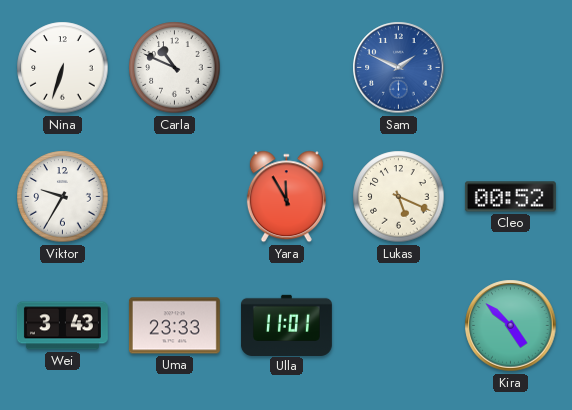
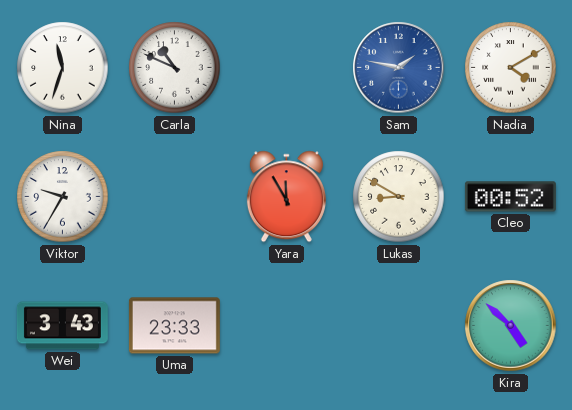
Nina: 6:33 -> 11:33 (63, 68)
Sam: 1:49 -> 1:47 (399, 68)
Nadia: none -> 4:10 (511, 68)
Lukas: 5:19 -> 8:50 (399, 197)
Ulla: 11:01 -> none (286, 325)
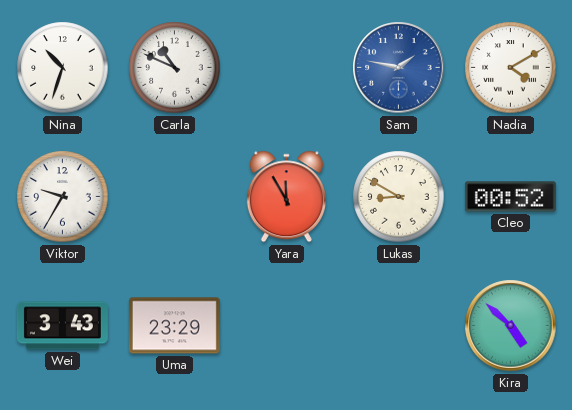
Nina: 11:33 -> 10:33 (63, 68)
Uma: 23:33 -> 23:29 (174, 326)
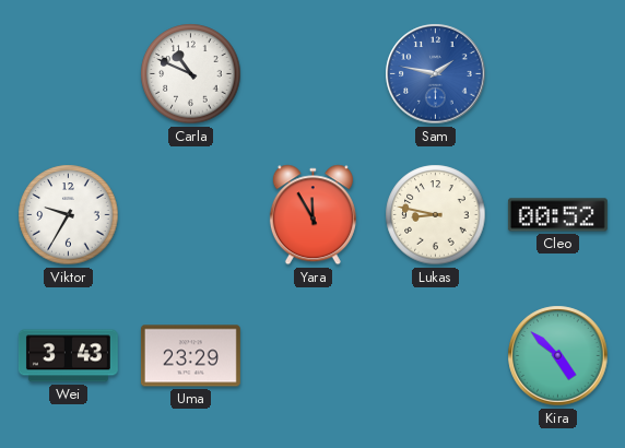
Nina: 10:33 -> none (63, 68)
Nadia: 4:10 -> none (511, 68)
Lukas: 8:50 -> 8:47 (436, 215)
